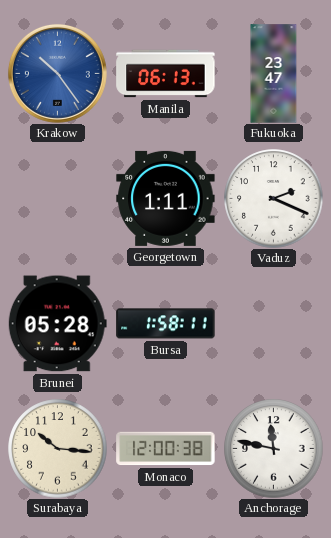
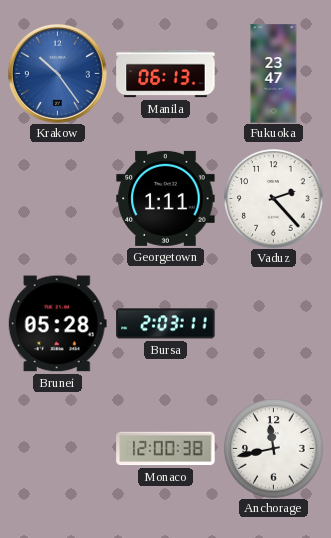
Vaduz: 2:19 -> 2:23 (274, 199)
Bursa: 1:58 -> 2:03 (166, 324)
Surabaya: 10:16 -> none (58, 449)
Anchorage: 11:47 -> 11:43 (274, 449)
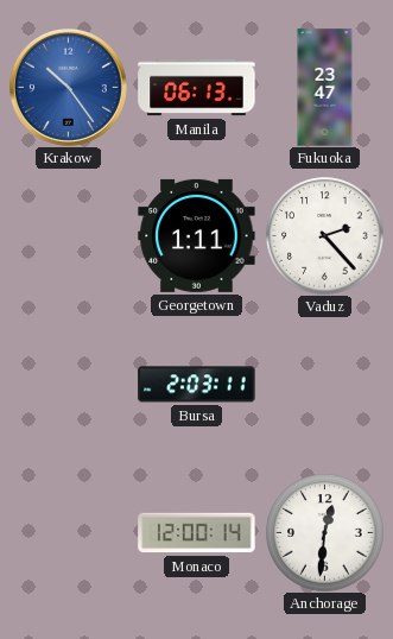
Brunei: 05:28 -> none (57, 324)
Monaco: 12:00:38 -> 12:00:14 (197, 533)
Anchorage: 11:43 -> 12:31 (325, 533)
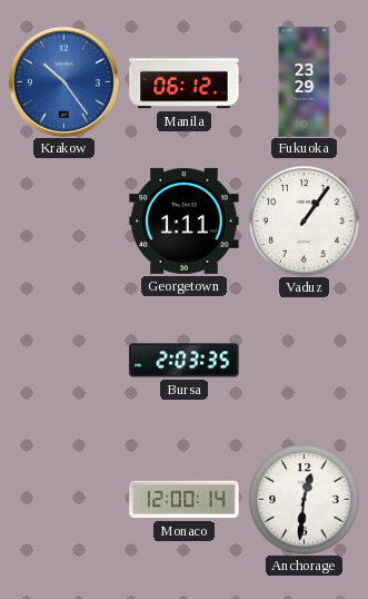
Manila: 06:13 -> 06:12 (185, 82)
Fukuoka: 23:47 -> 23:29 (305, 82)
Vaduz: 2:23 -> 1:06 (305, 222)
Bursa: 2:03:11 -> 2:03:35 (185, 361)
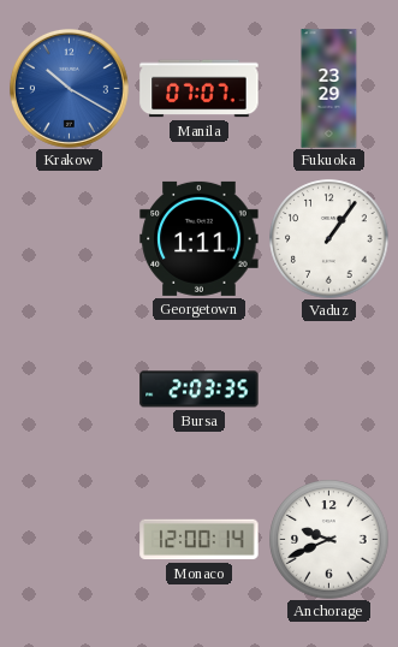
Krakow: 10:24 -> 10:20 (69, 88)
Manila: 06:12 -> 07:07 (200, 89)
Anchorage: 12:31 -> 9:41 (329, 540)
